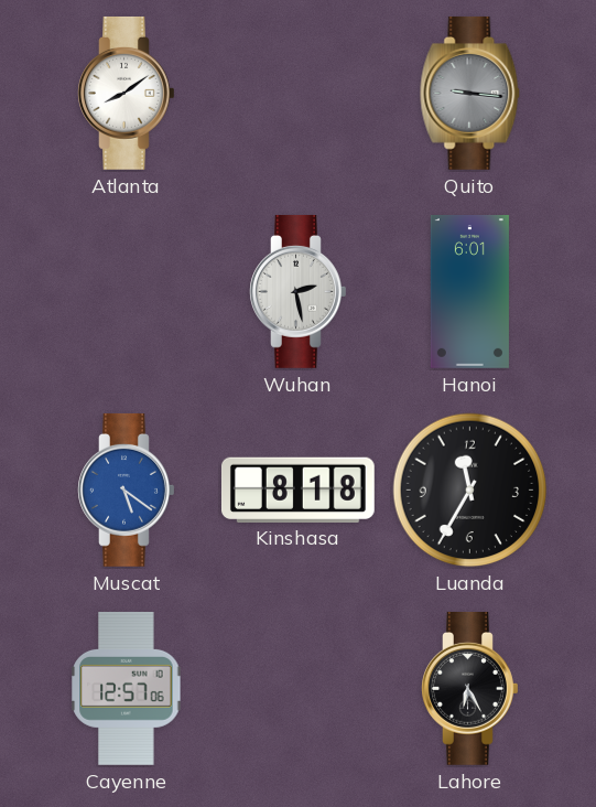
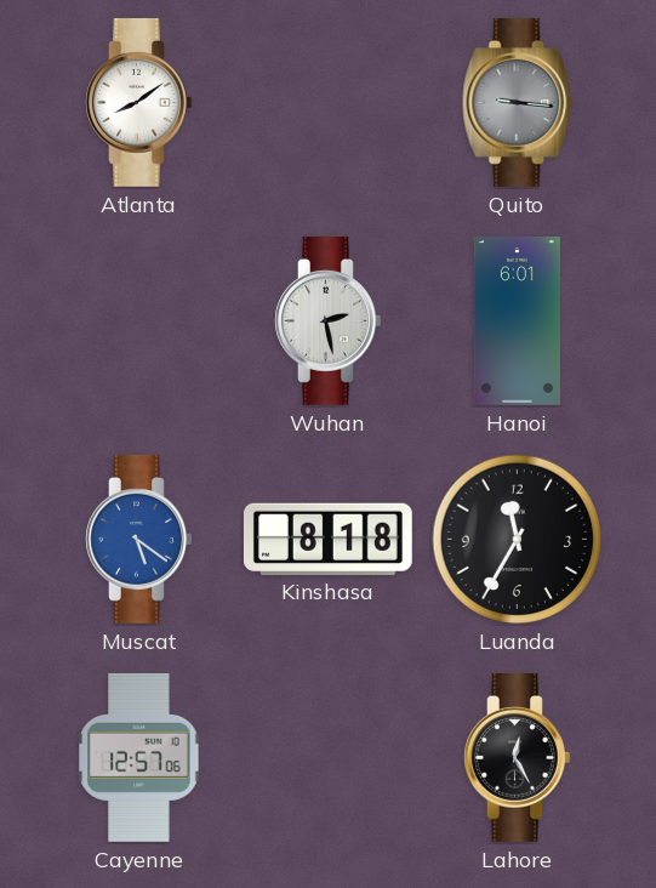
Lahore: 6:25 -> 12:25 (518, 757)
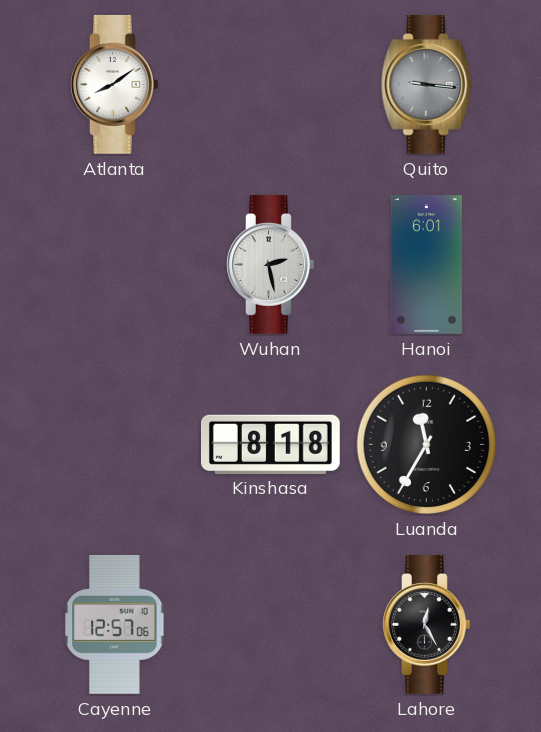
Muscat: 5:21 -> none (139, 539)
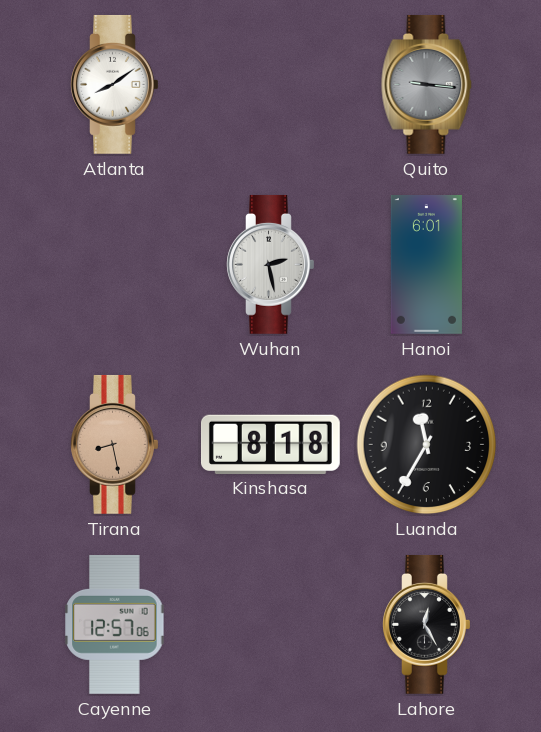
Tirana: none -> 8:28 (115, 444)
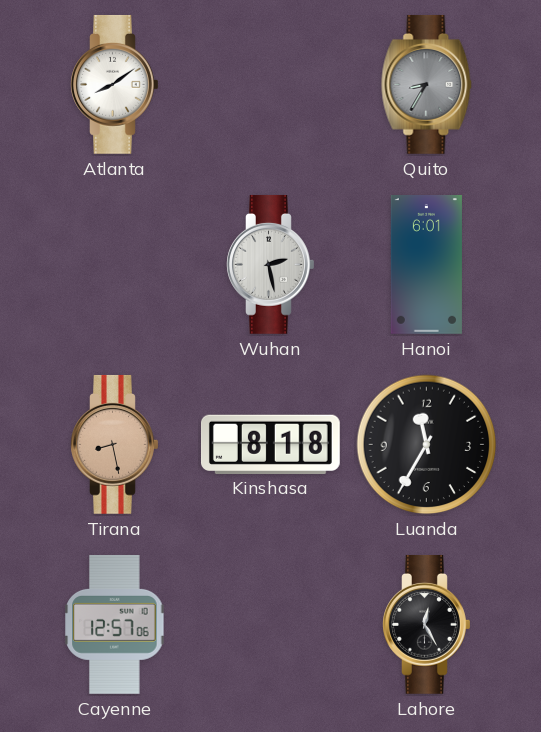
Quito: 9:16 -> 8:35 (427, 84)
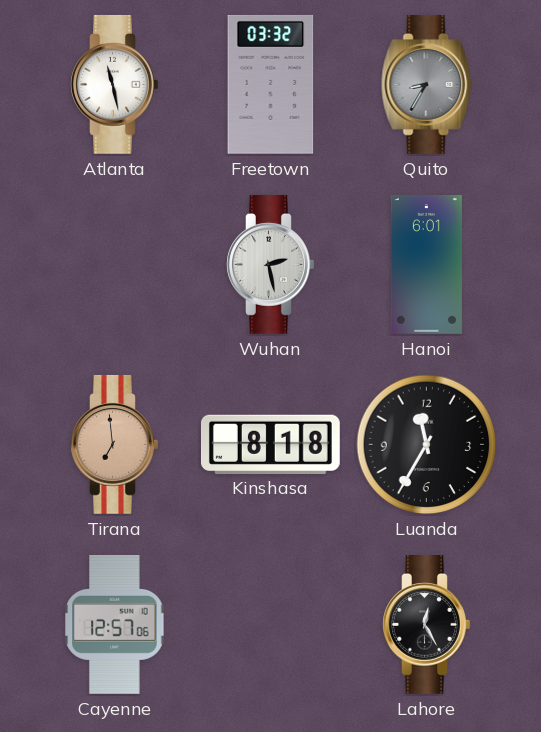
Atlanta: 8:09 -> 11:28 (115, 84)
Freetown: none -> 03:32 (271, 84)
Tirana: 8:28 -> 6:59 (115, 444)
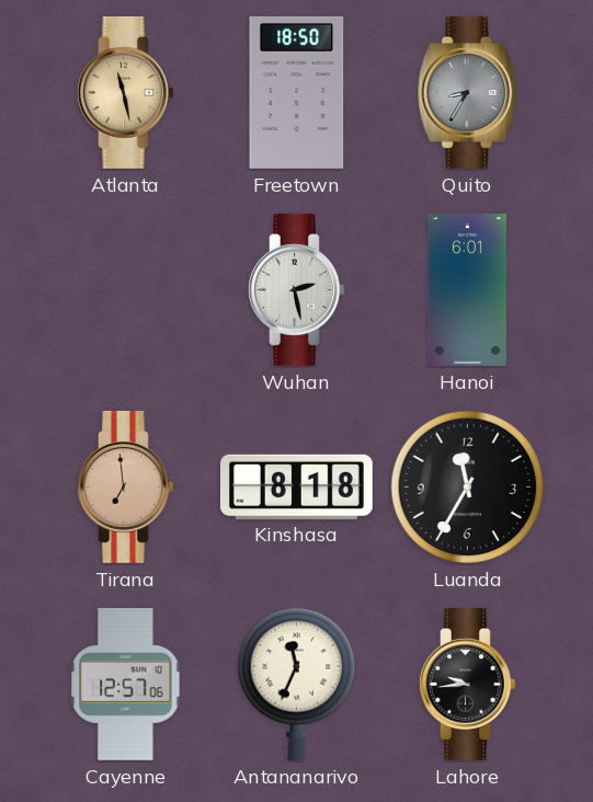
Atlanta dial: white -> champagne (126, 92)
Freetown: 03:32 -> 18:50 (297, 92)
Antananarivo: none -> 11:34 (297, 684)
Lahore: 12:25 -> 9:44 (468, 684)
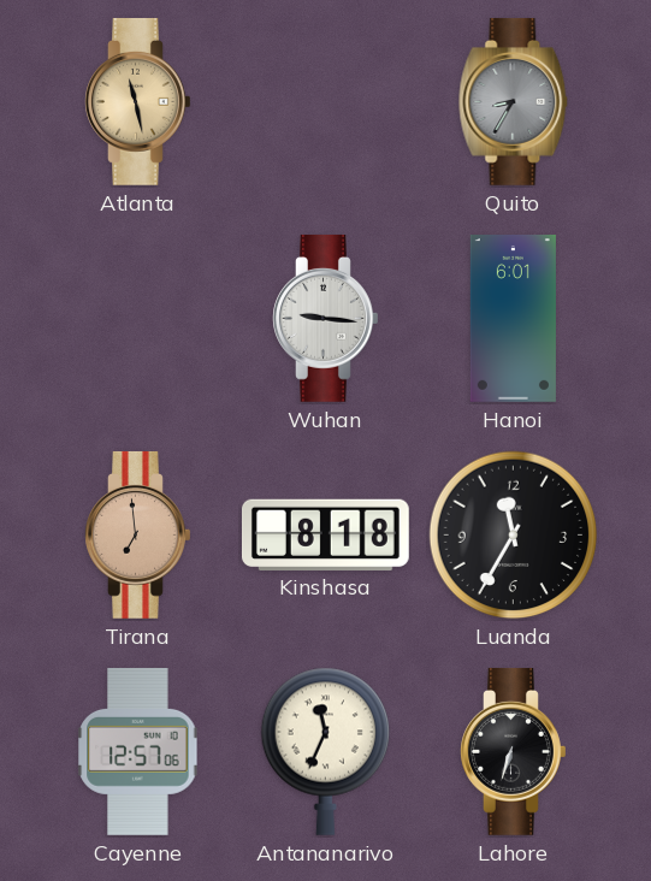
Freetown: 18:50 -> none (297, 92)
Wuhan: 2:28 -> 9:16 (326, 318)
Lahore: 9:44 -> 6:33 (514, 751)
